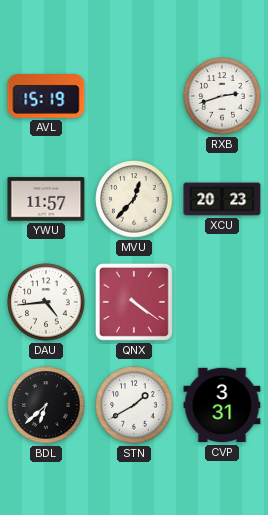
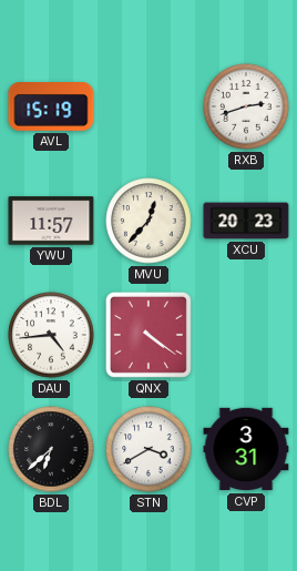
STN: 1:40 -> 3:40 (148, 449)
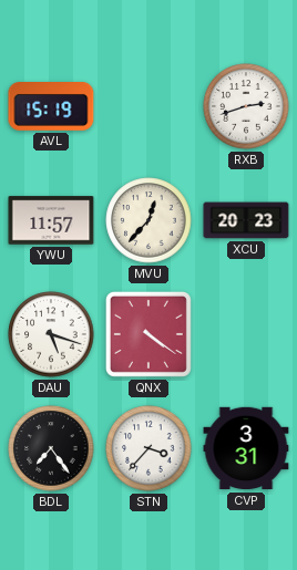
DAU: 4:44 -> 5:18 (51, 334)
BDL: 6:38 -> 7:24 (51, 448)
STN: 3:40 -> 3:37 (148, 448)
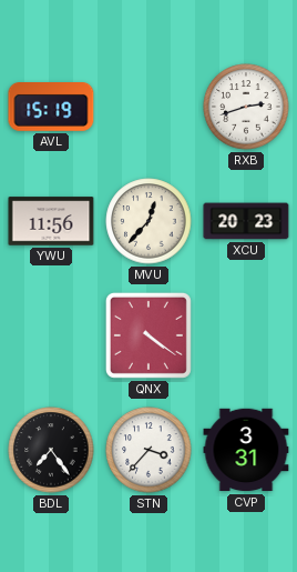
YWU: 11:57 -> 11:56 (51, 221)
DAU: 5:18 -> none (51, 334)
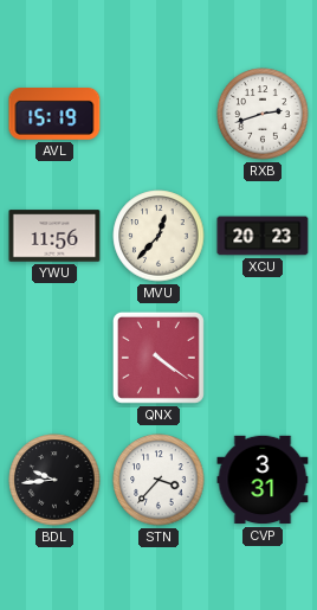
BDL: 7:24 -> 9:44 (54, 480)
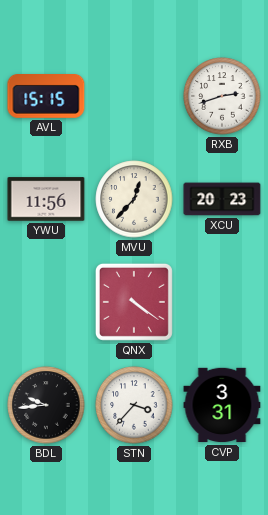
AVL: 15:19 -> 15:15 (46, 97)
